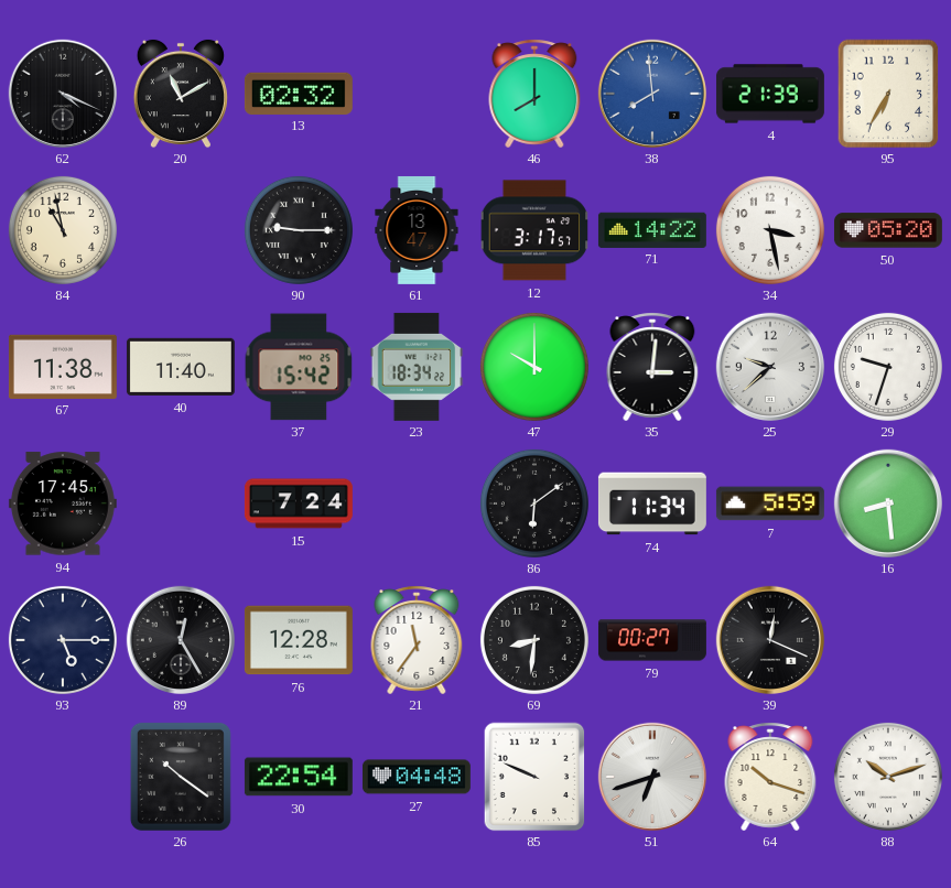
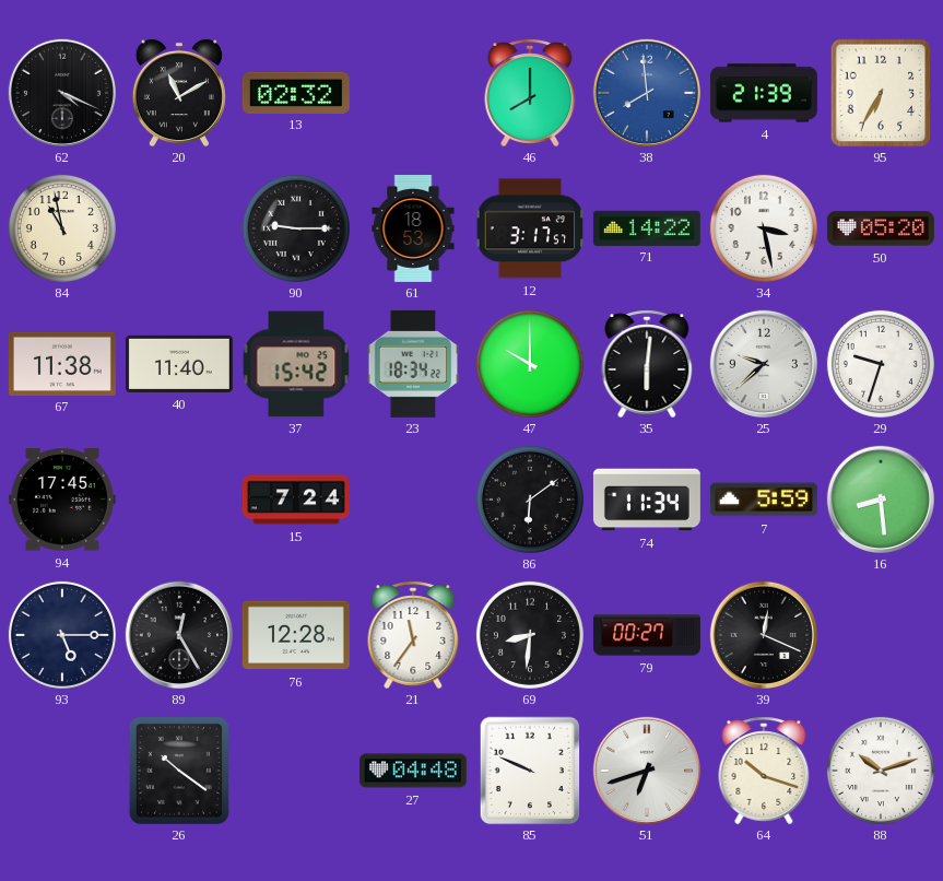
61: 13:47 -> 18:53 (413, 228)
35: 3:01 -> 6:01 (647, 364)
30: 22:54 -> none (299, 777)
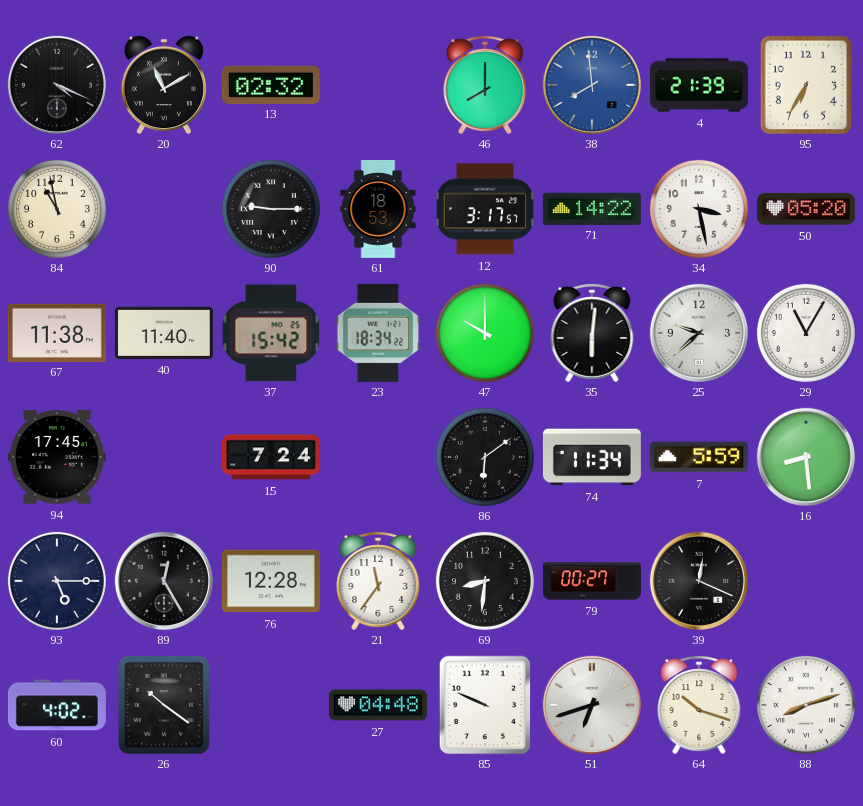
29: 9:33 -> 11:05 (806, 333)
60: none -> 4:02 (57, 705)
88: 10:12 -> 8:12 (806, 705)
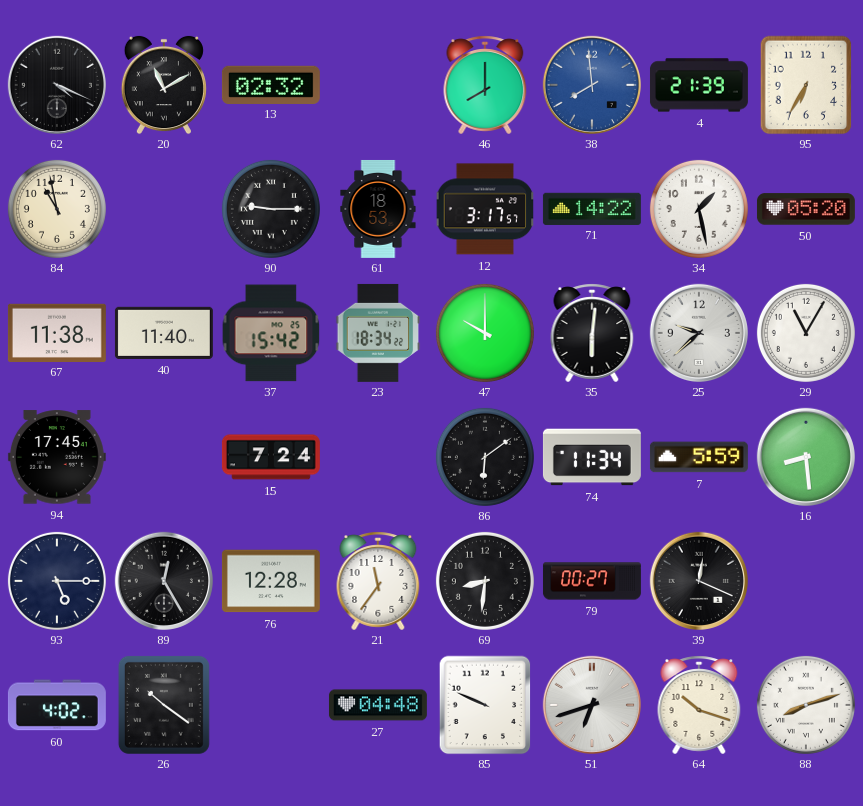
34: 3:28 -> 1:28 (699, 209)
